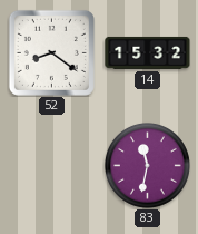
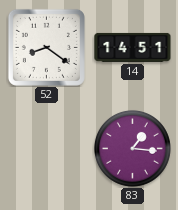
14: 15:32 -> 14:51 (133, 47)
83: 11:32 -> 1:16 (132, 148)
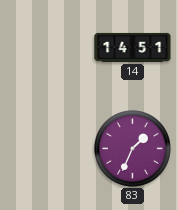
52: 8:21 -> none (46, 47)
83: 1:16 -> 1:34 (132, 148)
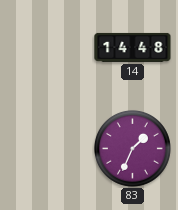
14: 14:51 -> 14:48 (133, 47)
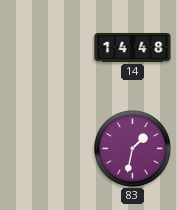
83: 1:34 -> 1:32 (132, 148)
